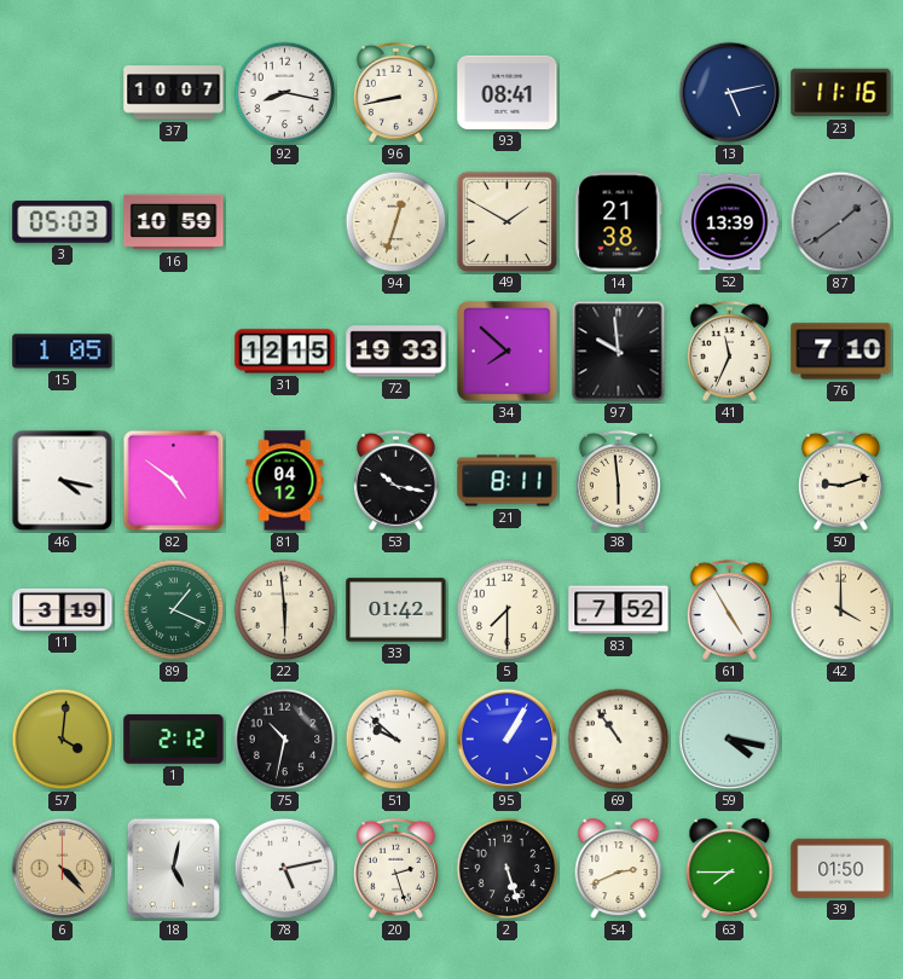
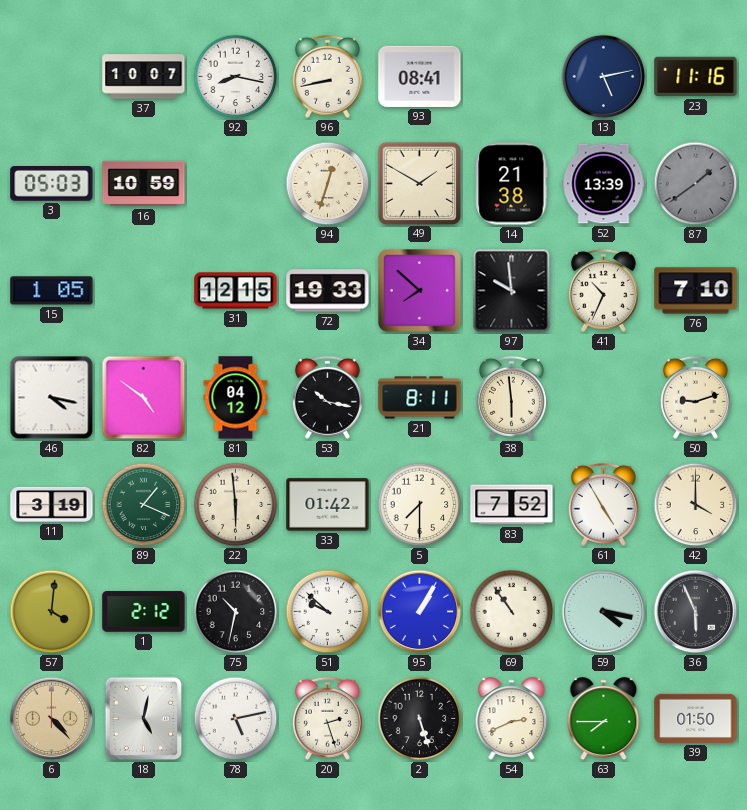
41: 11:34 -> 10:34 (603, 290)
36: none -> 5:56 (696, 612)
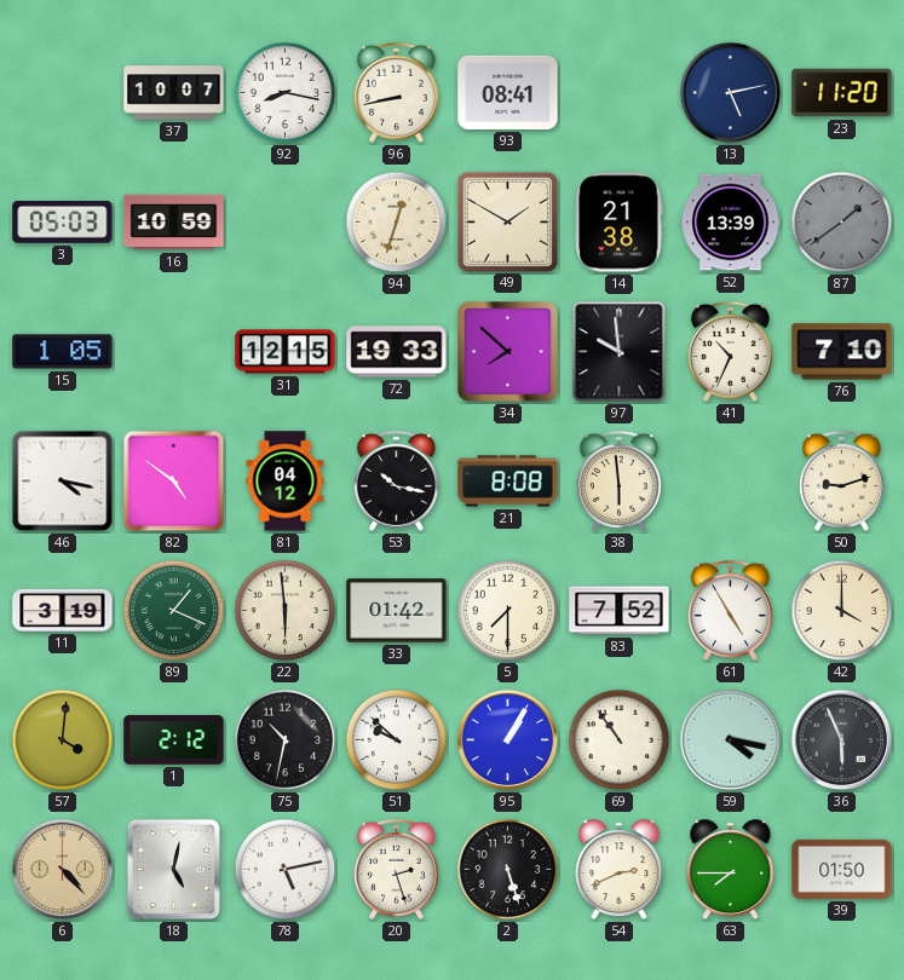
23: 11:16 -> 11:20 (842, 93)
21: 8:11 -> 8:08 (508, 482)
